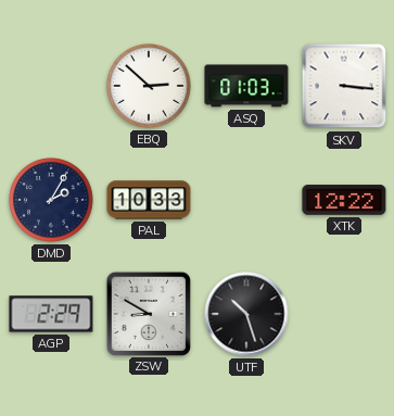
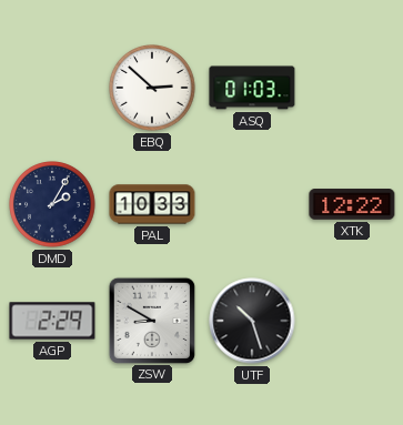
SKV: 3:16 -> none (344, 86)
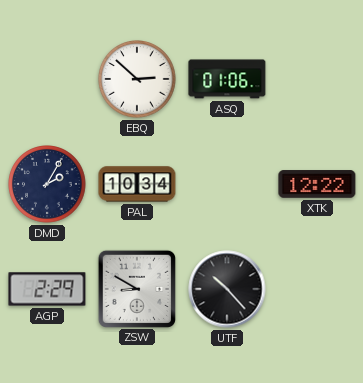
ASQ: 01:03 -> 01:06 (227, 79)
PAL: 10:33 -> 10:34 (137, 184)
UTF: 10:27 -> 10:23 (227, 289)
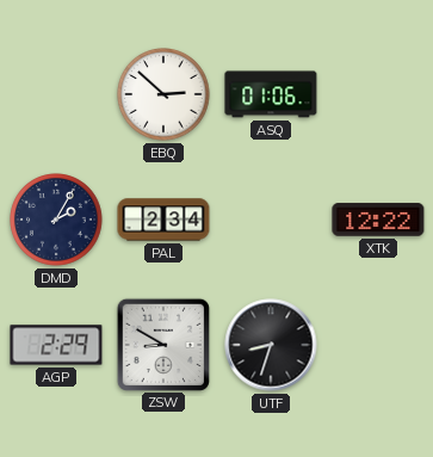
PAL: 10:34 -> 2:34 (163, 220)
UTF: 10:23 -> 8:33 (271, 345)
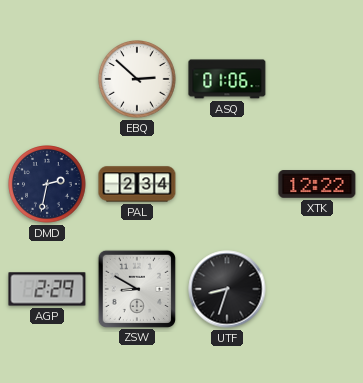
DMD: 2:05 -> 2:32 (47, 184)
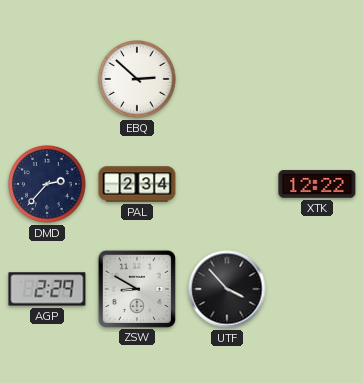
ASQ: 01:06 -> none (227, 79)
DMD: 2:32 -> 2:37 (47, 184)
UTF: 8:33 -> 3:53 (227, 289)
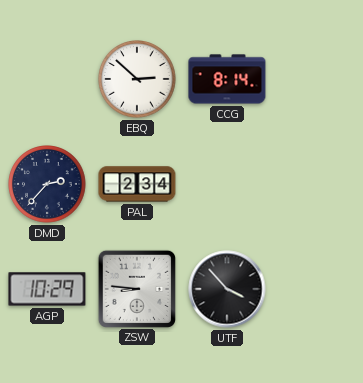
CCG: none -> 8:14 (227, 79)
XTK: 12:22 -> none (317, 184)
AGP: 2:29 -> 10:29 (47, 289)
ZSW: 8:50 -> 8:46 (136, 288)
